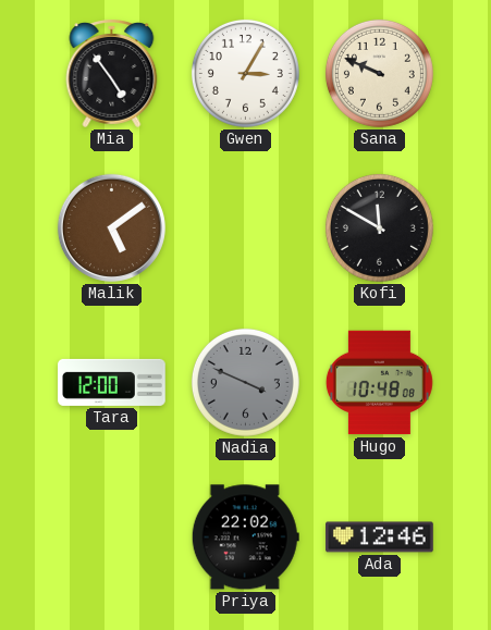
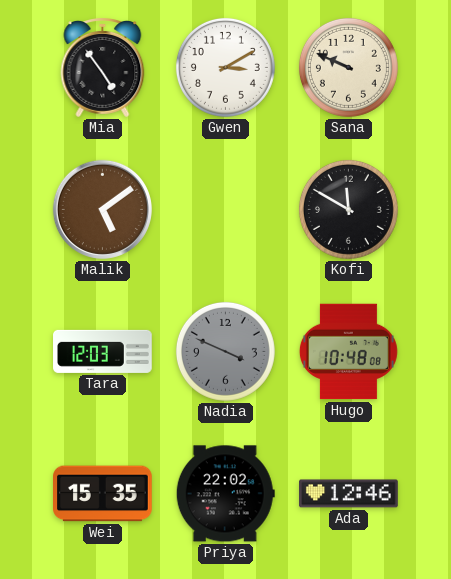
Gwen: 3:05 -> 3:10 (225, 67)
Tara: 12:00 -> 12:03 (103, 351)
Wei: none -> 15:35 (103, 494)
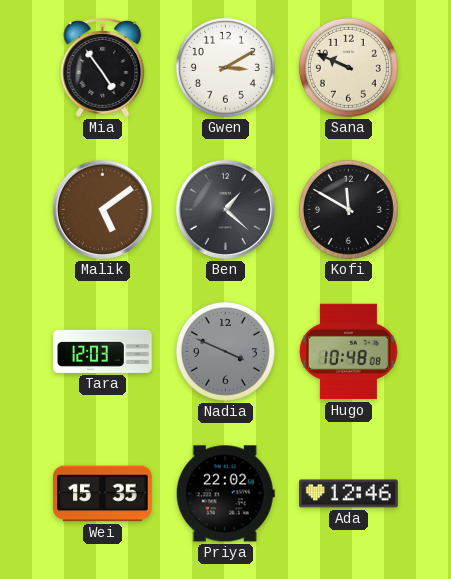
Ben: none -> 1:22 (225, 209)
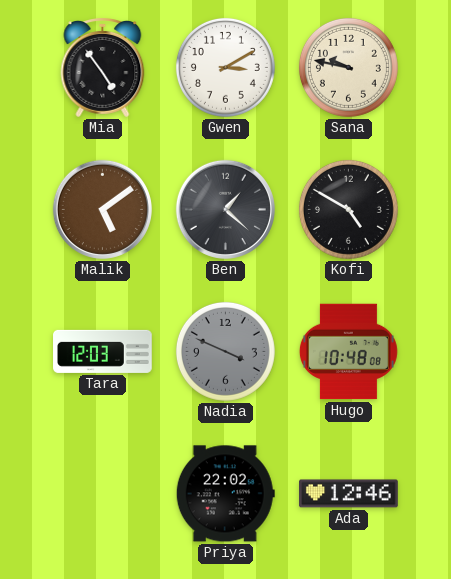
Sana: 9:49 -> 9:47 (348, 67)
Kofi: 11:50 -> 4:50 (348, 209)
Wei: 15:35 -> none (103, 494)
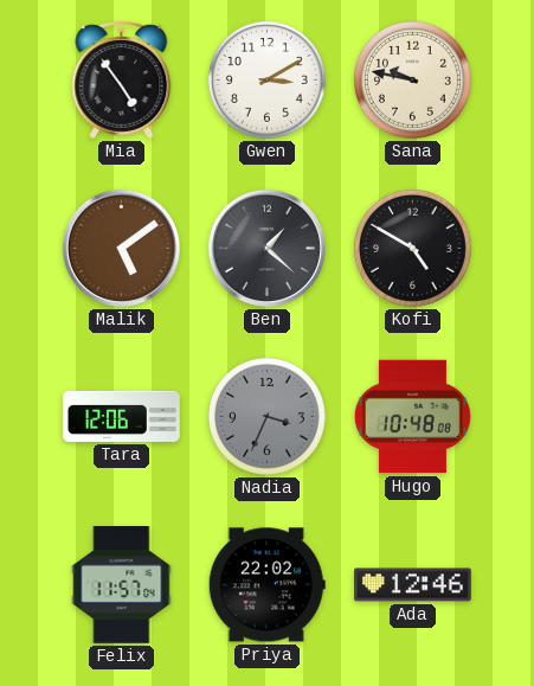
Tara: 12:03 -> 12:06 (122, 416)
Nadia: 3:49 -> 3:34 (266, 416)
Felix: none -> 11:57 (122, 585)
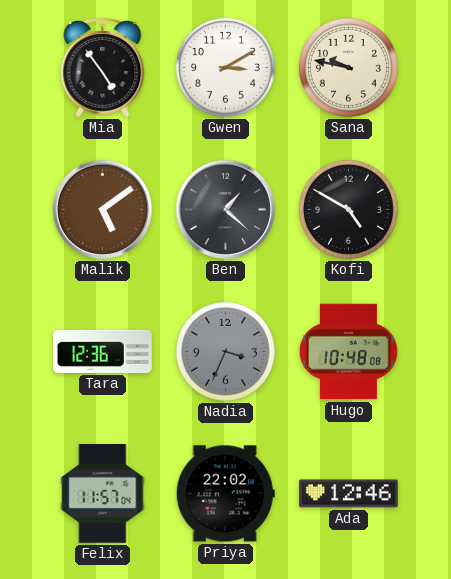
Tara: 12:06 -> 12:36 (103, 351)
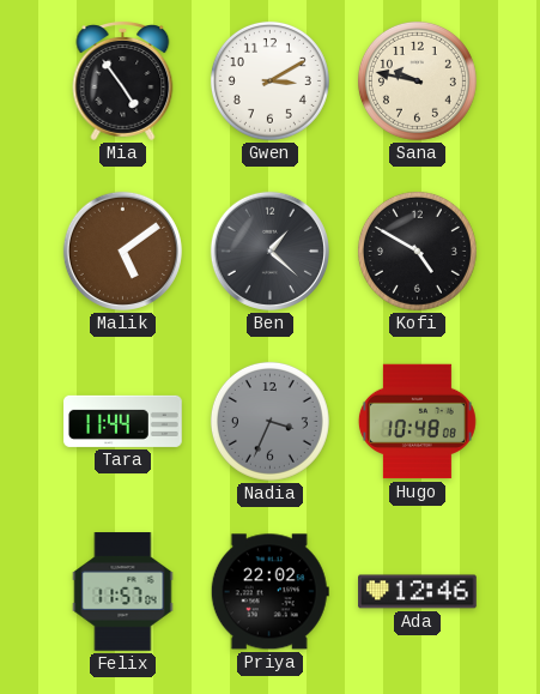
Tara: 12:36 -> 11:44 (123, 421)
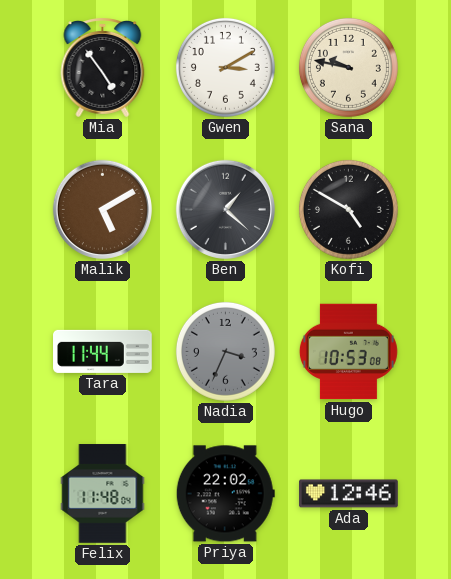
Malik: 5:09 -> 5:10 (102, 209)
Hugo: 10:48 -> 10:53 (348, 352)
Felix: 11:57 -> 11:48 (103, 494)
